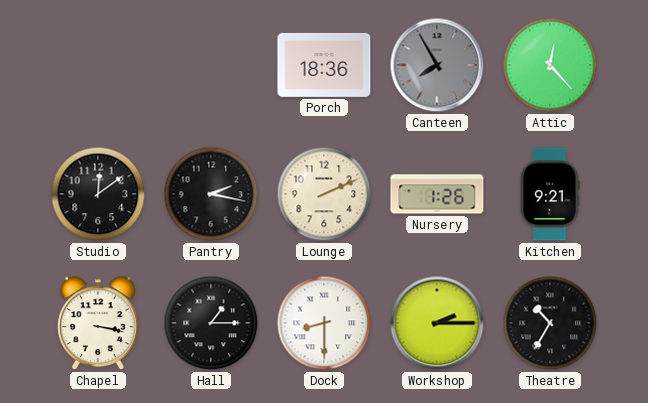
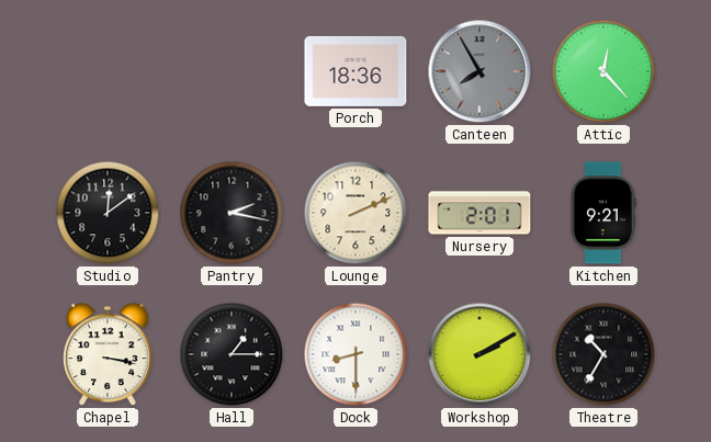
Nursery: 1:26 -> 2:01 (479, 213)
Workshop: 2:15 -> 2:10 (479, 354)
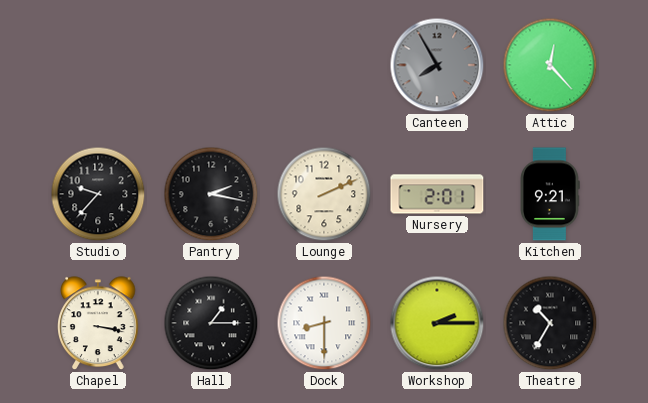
Porch: 18:36 -> none (356, 71)
Studio: 12:09 -> 9:37 (98, 194)
Workshop: 2:10 -> 2:15 (437, 323)
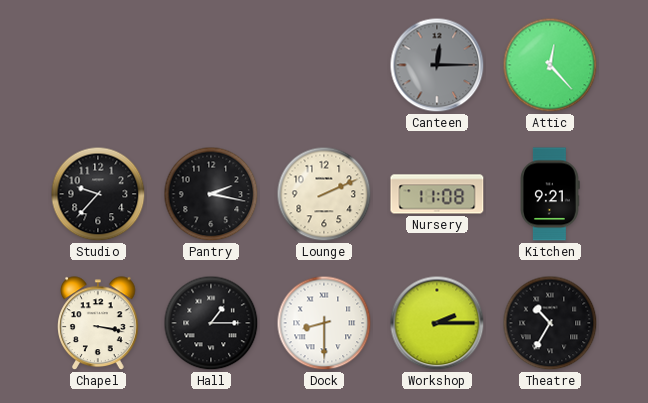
Canteen: 7:55 -> 12:15 (437, 65)
Nursery: 2:01 -> 11:08 (437, 194)
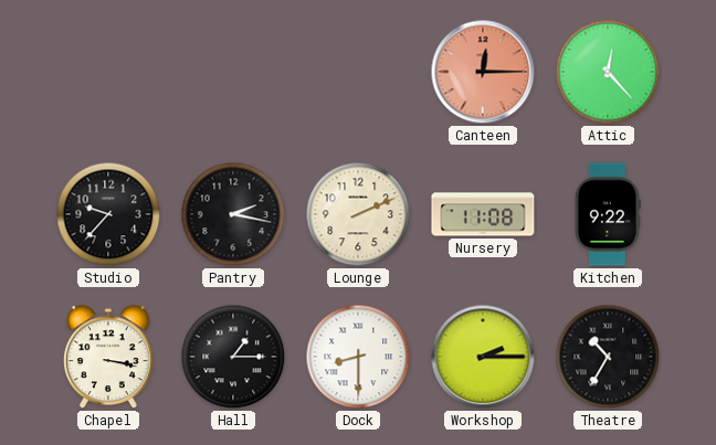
Canteen dial: grey -> salmon (483, 72)
Kitchen: 9:21 -> 9:22 (608, 214)
